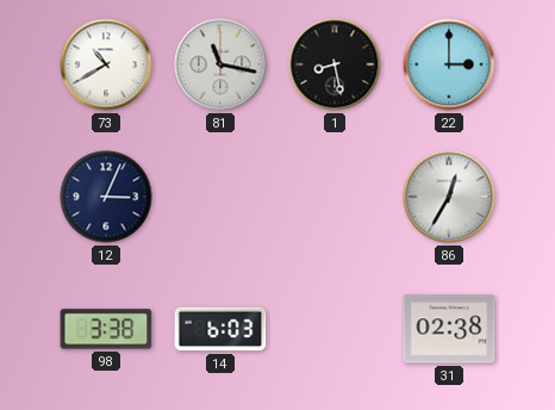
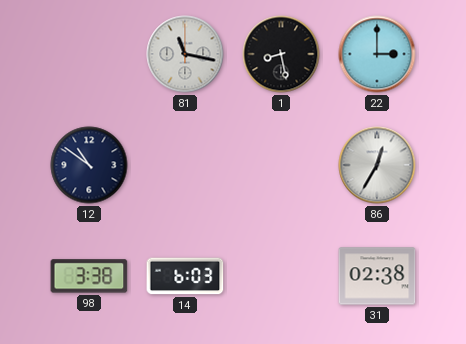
73: 10:40 -> none (106, 64)
12: 3:04 -> 10:51 (89, 165)
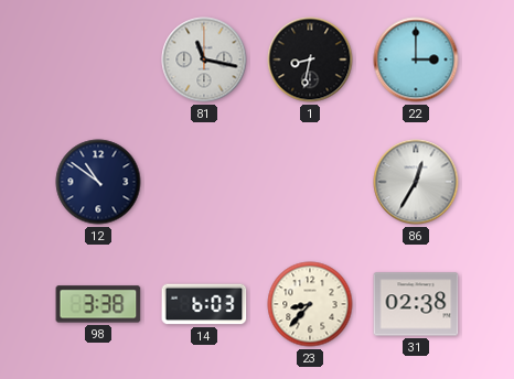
1: 8:28 -> 8:32 (310, 59)
23: none -> 8:37 (310, 304)
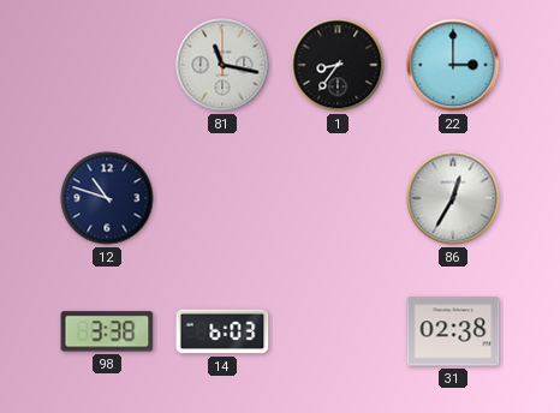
1: 8:32 -> 8:36 (338, 65)
12: 10:51 -> 10:48 (107, 198)
23: 8:37 -> none (310, 304)
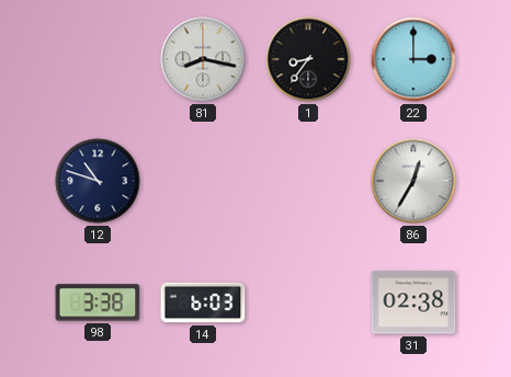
81: 11:17 -> 8:17 (203, 59)
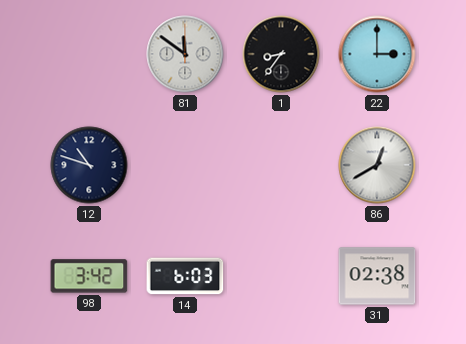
81: 8:17 -> 11:51 (185, 54)
86: 12:35 -> 12:40 (377, 165)
98: 3:38 -> 3:42 (89, 276)
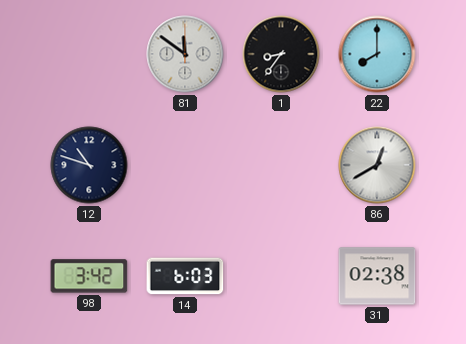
22: 3:00 -> 8:00 (377, 54)
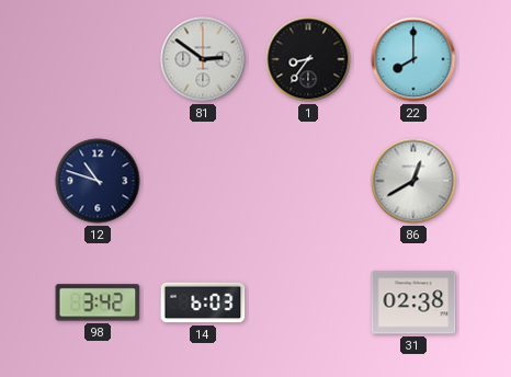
81: 11:51 -> 2:51 (203, 59)
